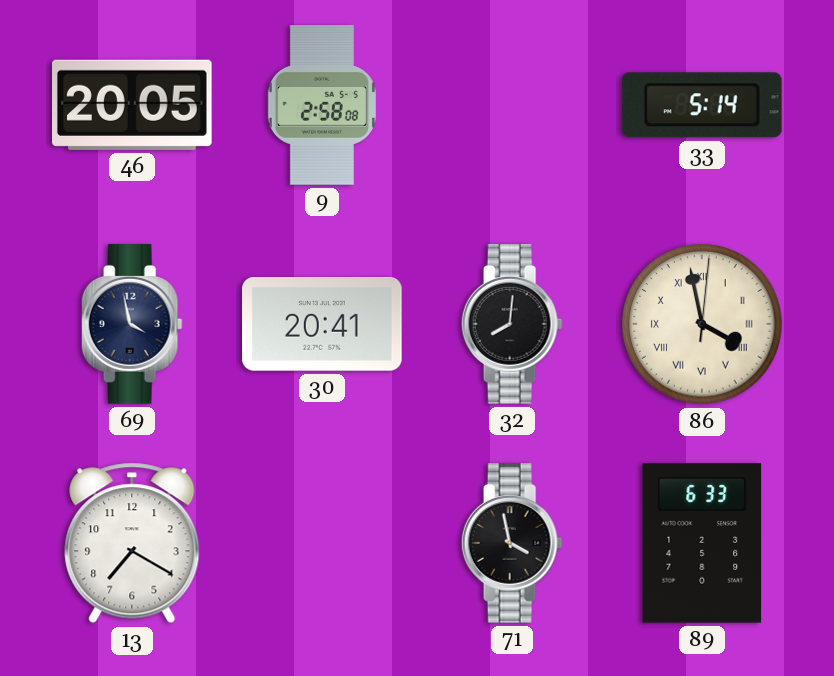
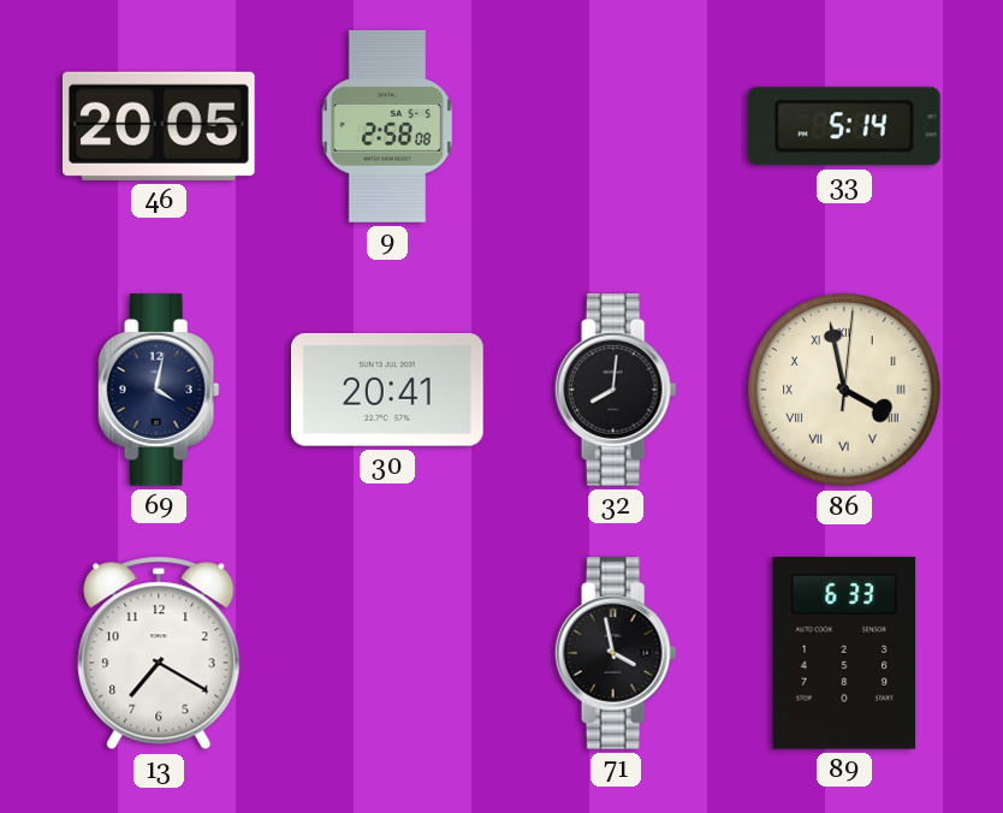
69: 3:58 -> 4:02 (159, 390)
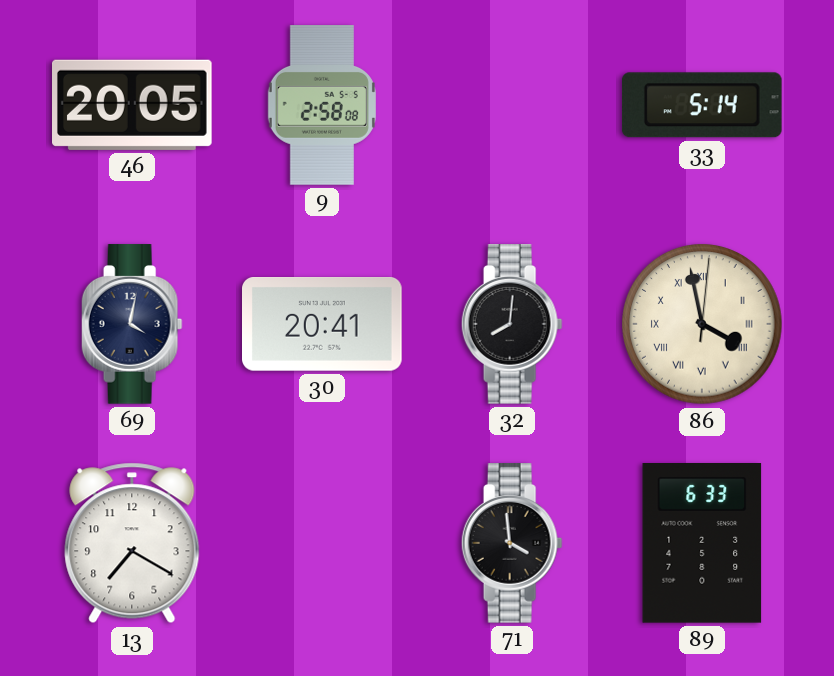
71: 3:58 -> 3:59 (512, 543)
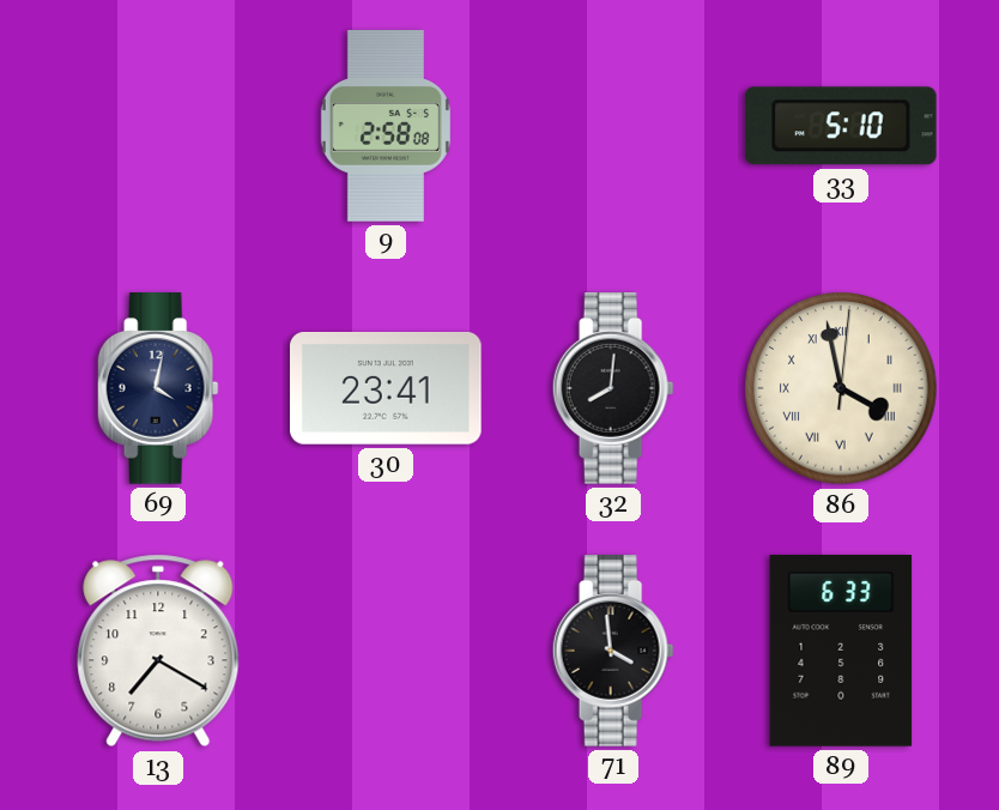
46: 20:05 -> none (133, 105)
33: 5:14 -> 5:10 (841, 126)
30: 20:41 -> 23:41 (387, 389)
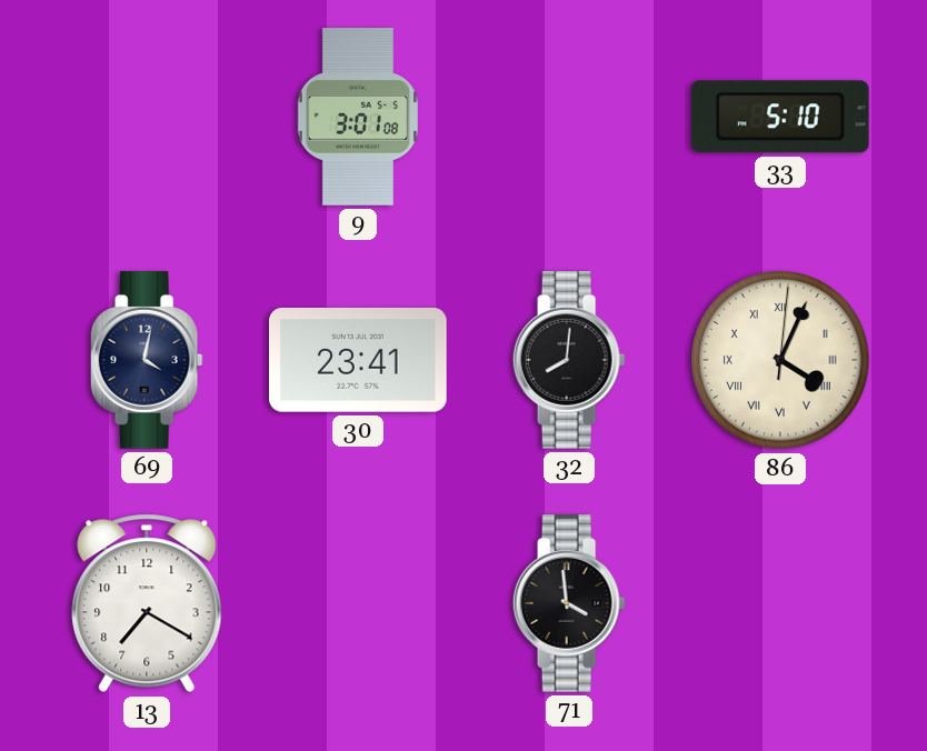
9: 2:58 -> 3:01 (358, 117)
86: 3:58 -> 4:04 (780, 360)
89: 6:33 -> none (841, 652)
